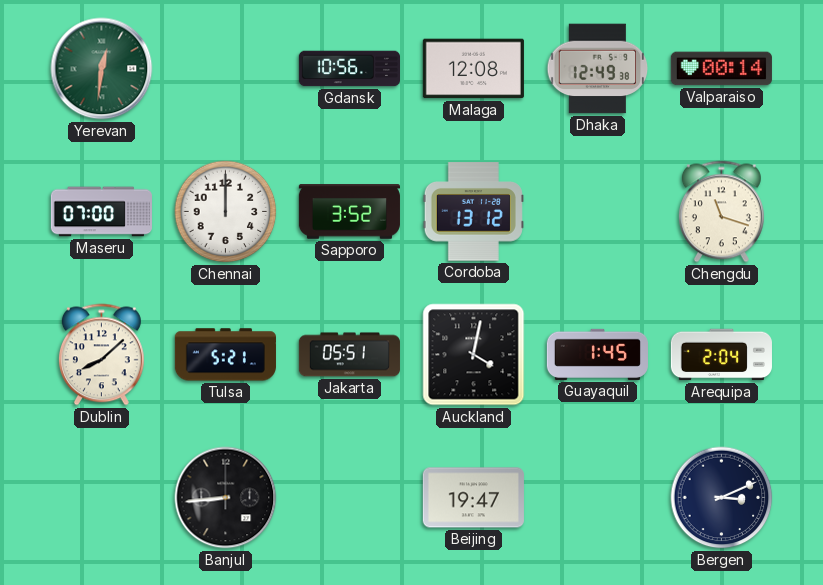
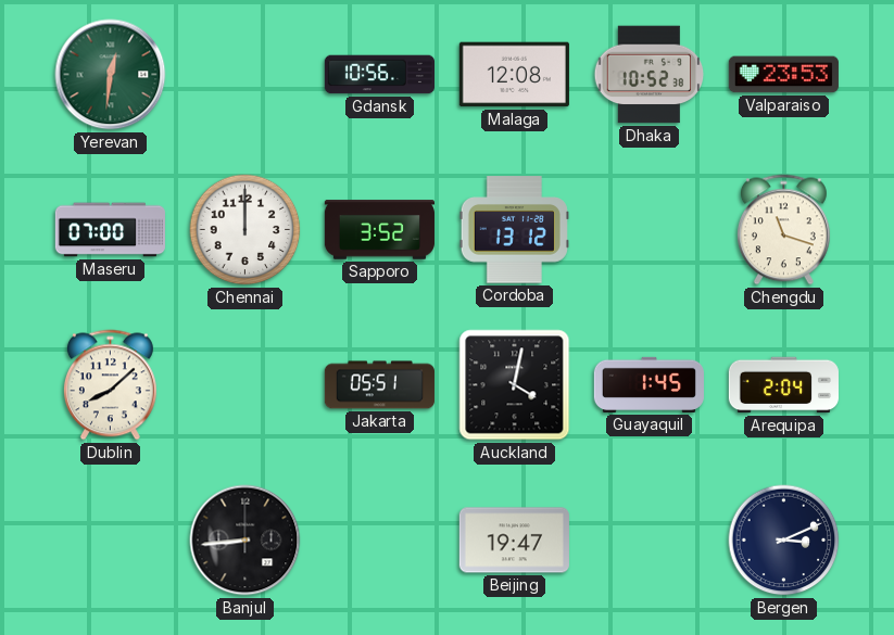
Dhaka: 12:49 -> 10:52 (650, 75)
Valparaiso: 00:14 -> 23:53 (783, 75)
Tulsa: 5:21 -> none (225, 355)
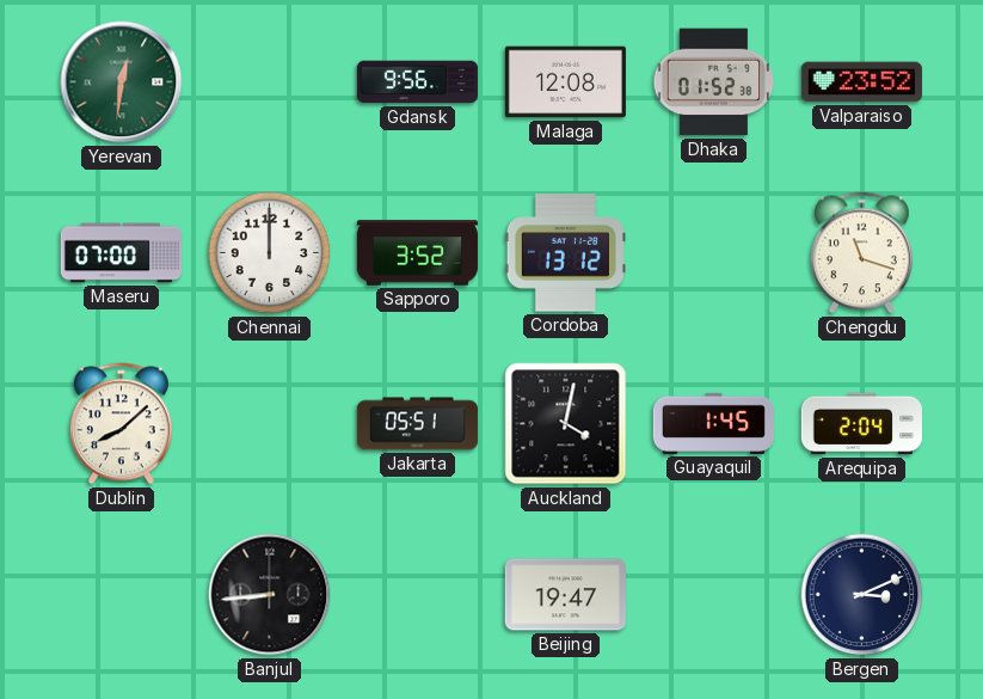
Gdansk: 10:56 -> 9:56 (417, 82)
Dhaka: 10:52 -> 01:52 (714, 82)
Valparaiso: 23:53 -> 23:52 (861, 82)
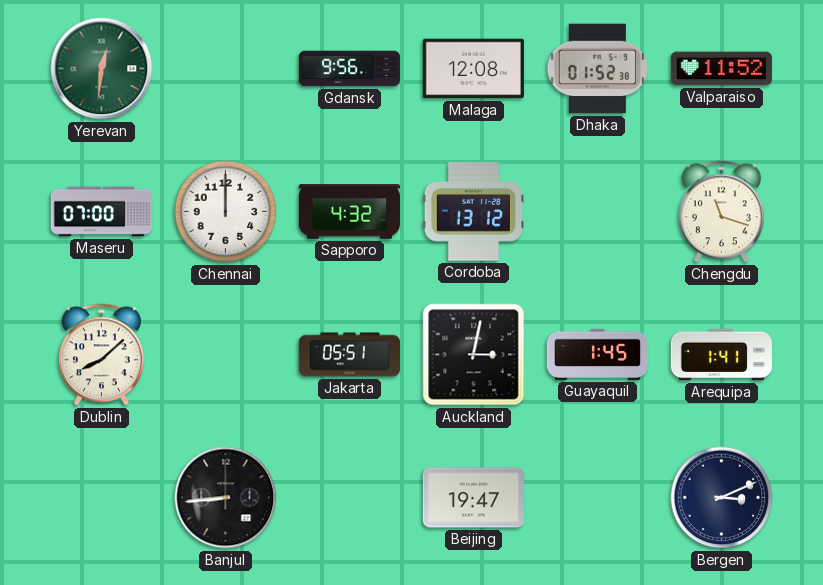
Valparaiso: 23:52 -> 11:52 (721, 69)
Sapporo: 3:52 -> 4:32 (349, 212)
Auckland: 4:02 -> 3:02 (474, 355)
Arequipa: 2:04 -> 1:41 (721, 355)
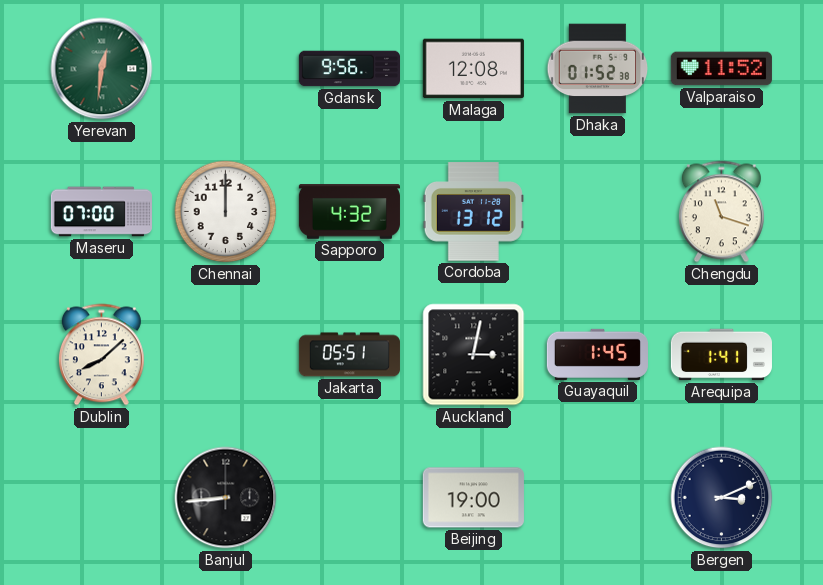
Beijing: 19:47 -> 19:00 (473, 498)
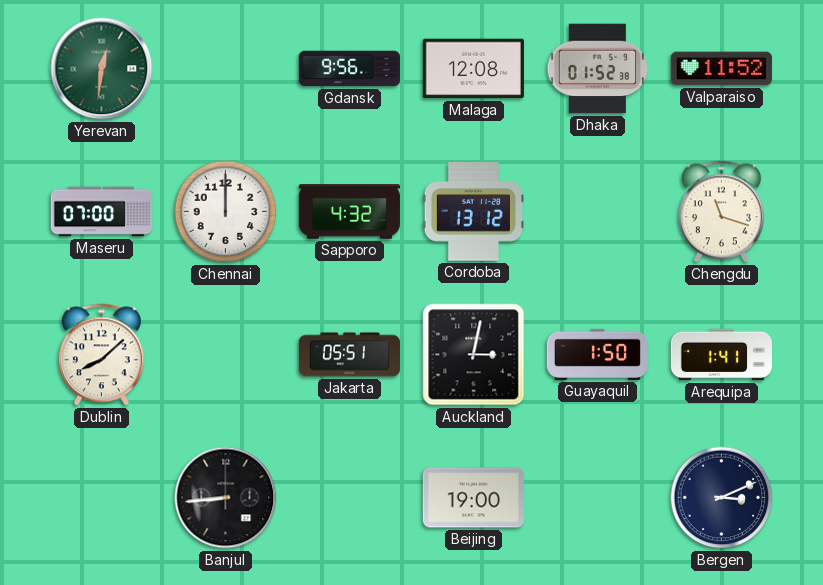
Guayaquil: 1:45 -> 1:50 (597, 354)
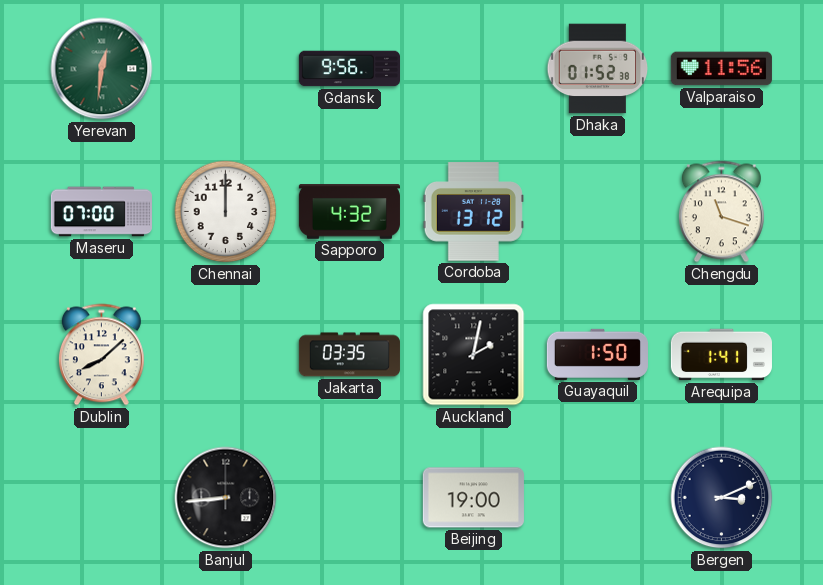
Malaga: 12:08 -> none (473, 69)
Valparaiso: 11:52 -> 11:56 (721, 69)
Jakarta: 05:51 -> 03:35 (349, 355)
Auckland: 3:02 -> 2:02 (474, 355)
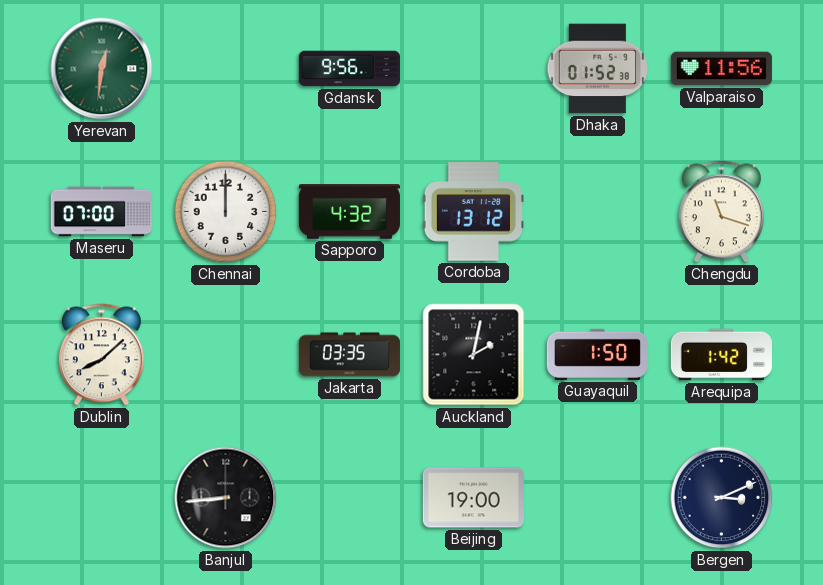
Arequipa: 1:41 -> 1:42 (721, 355)
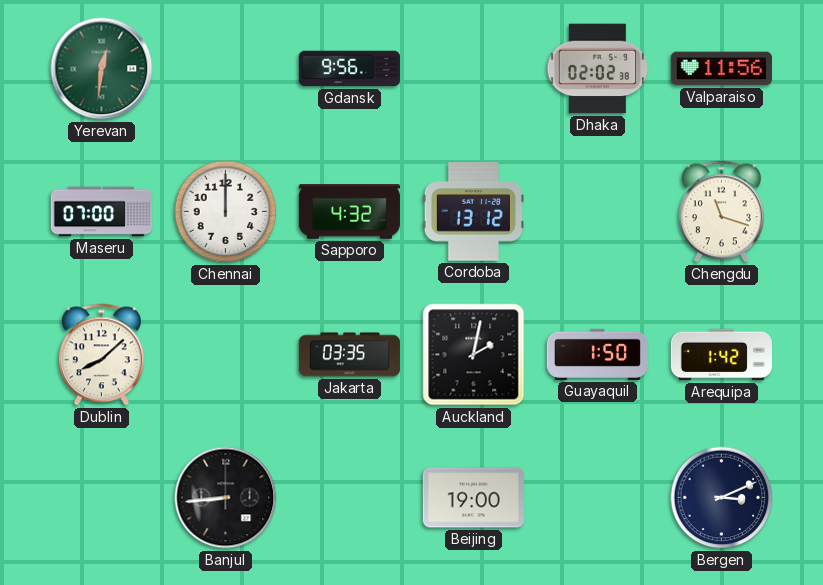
Dhaka: 01:52 -> 02:02 (598, 69)
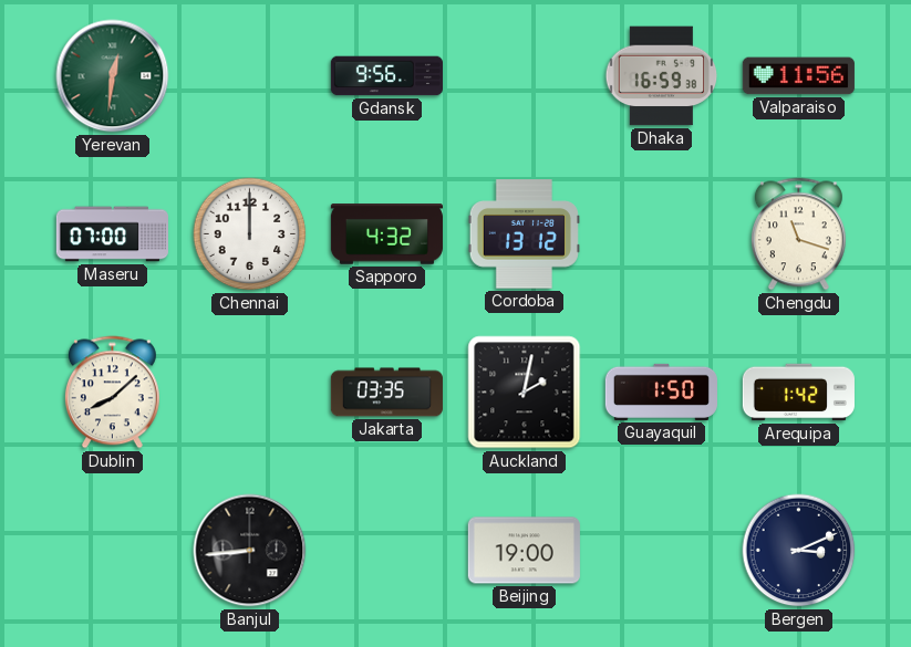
Dhaka: 02:02 -> 16:59 (662, 76)
